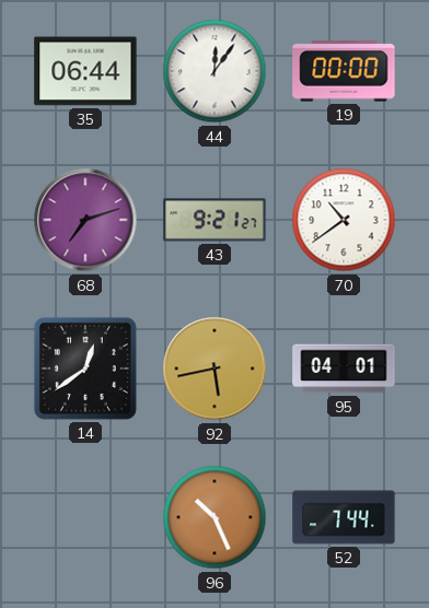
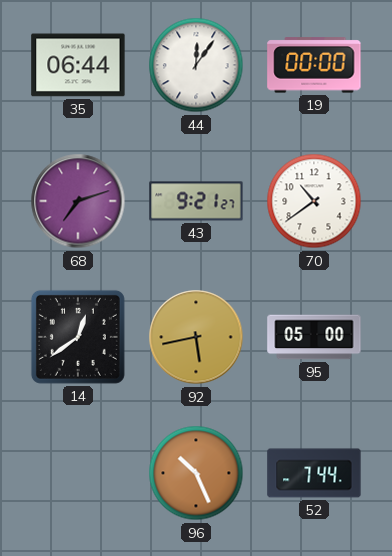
95: 04:01 -> 05:00 (314, 337)
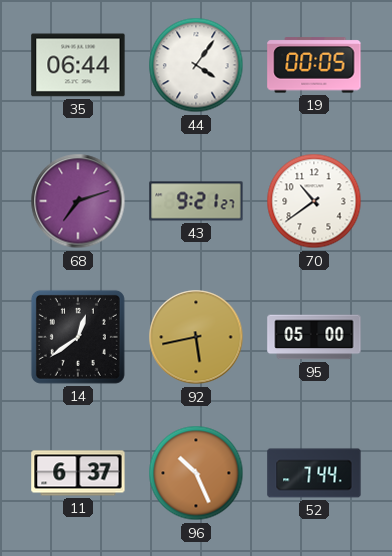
44: 12:06 -> 4:06 (196, 65)
19: 00:00 -> 00:05 (314, 65)
11: none -> 6:37 (78, 473)
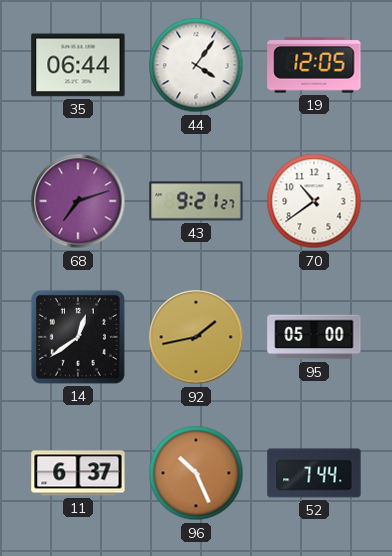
19: 00:05 -> 12:05 (314, 65)
92: 5:43 -> 1:43 (196, 337)
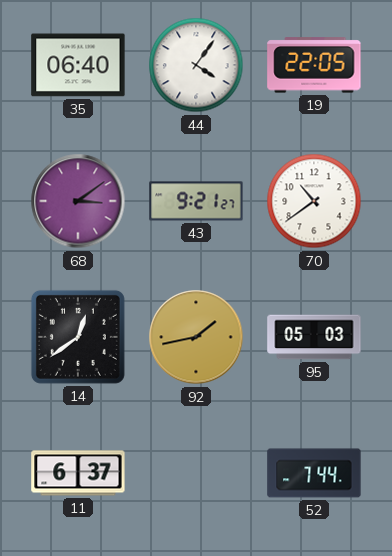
35: 06:44 -> 06:40 (78, 65)
19: 12:05 -> 22:05 (314, 65)
68: 7:12 -> 3:09 (78, 201)
95: 05:00 -> 05:03 (314, 337)
96: 10:26 -> none (196, 473)
